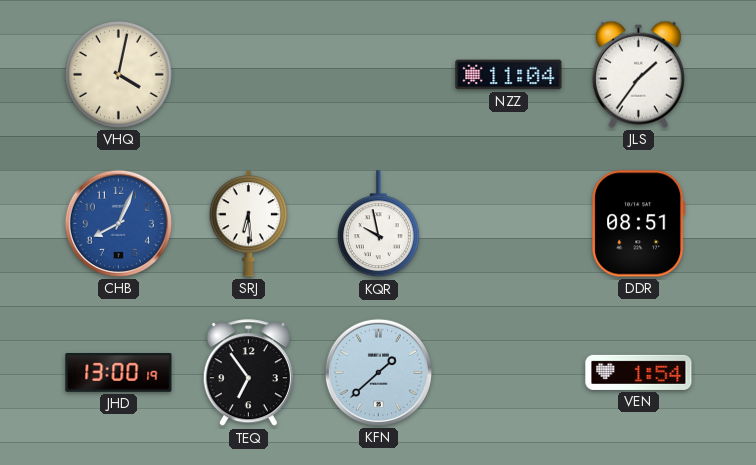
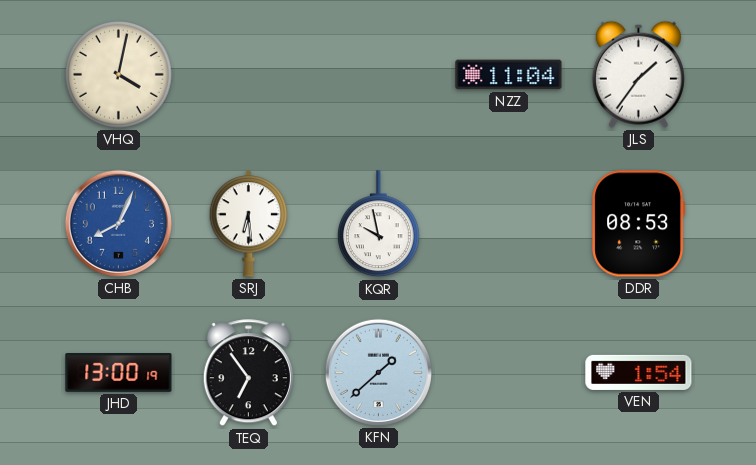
DDR: 08:51 -> 08:53 (639, 224)
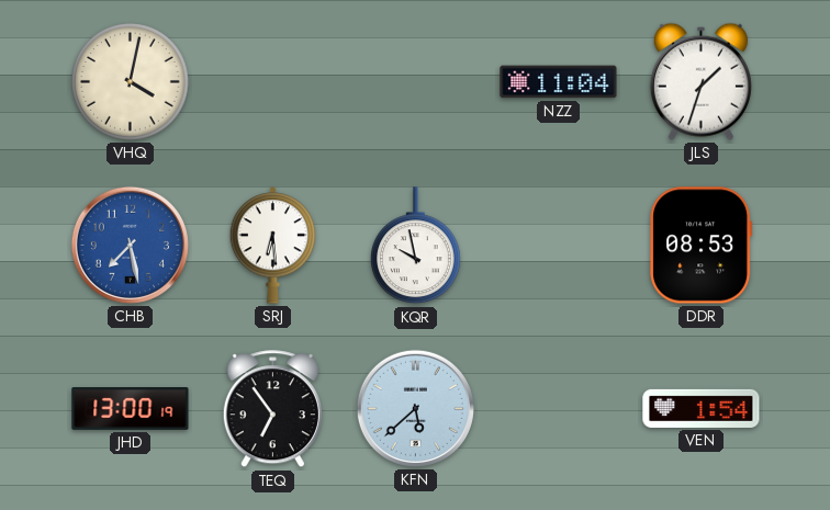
JLS: 1:36 -> 1:33 (700, 81)
CHB: 8:04 -> 7:28 (130, 245)
KFN: 1:38 -> 5:38 (415, 408)
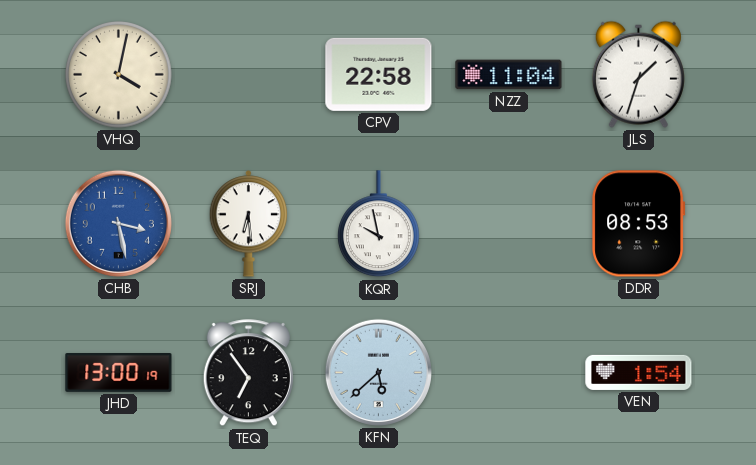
CPV: none -> 22:58 (379, 74)
CHB: 7:28 -> 3:28 (118, 223)
